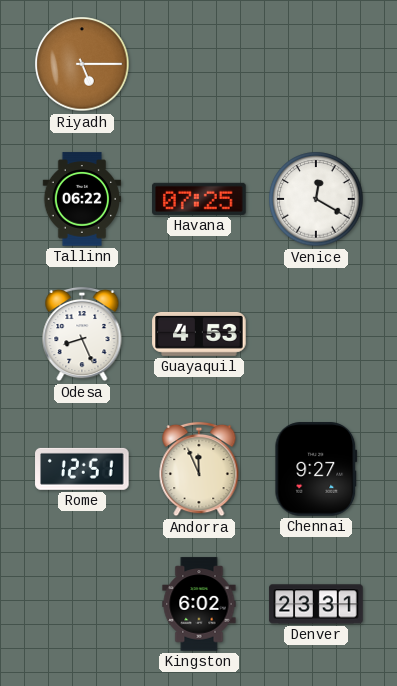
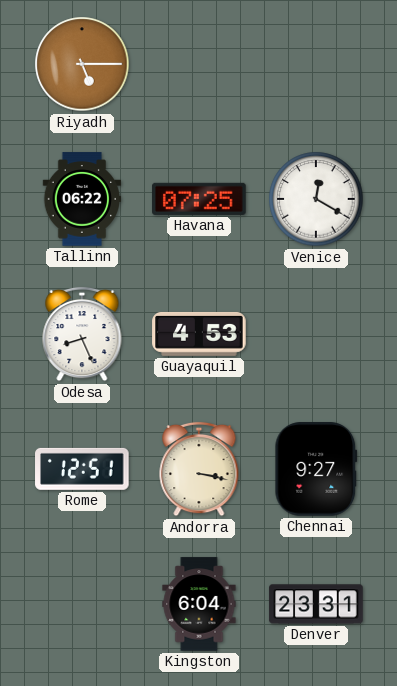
Andorra: 11:56 -> 3:17 (199, 469)
Kingston: 6:02 -> 6:04 (199, 604)
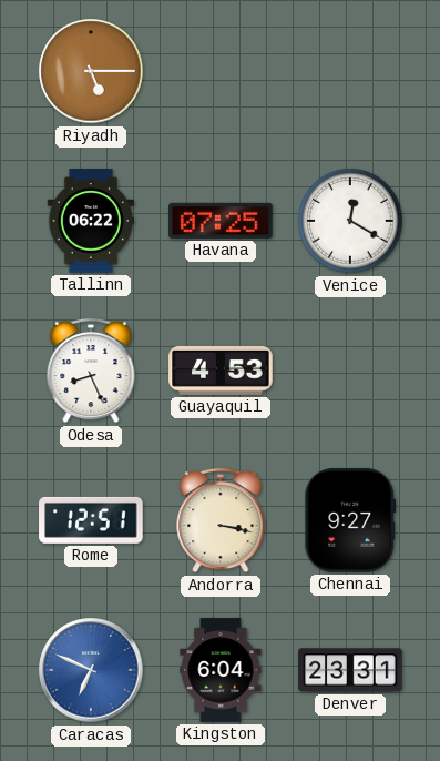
Caracas: none -> 6:49 (91, 670)
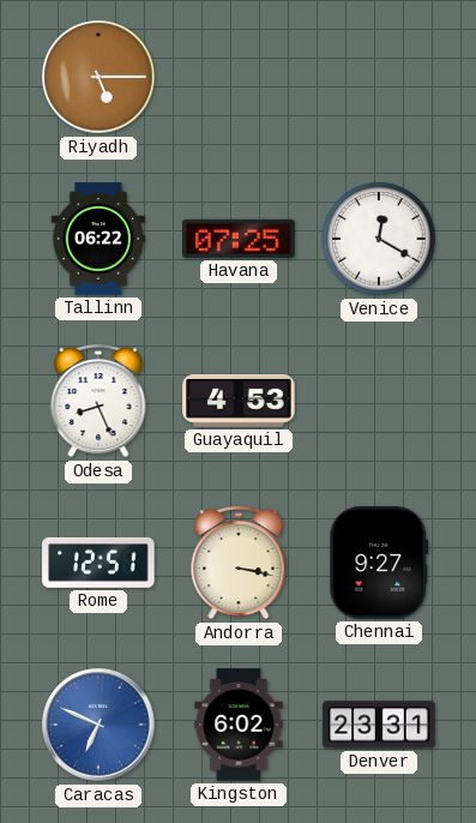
Kingston: 6:04 -> 6:02 (239, 725)
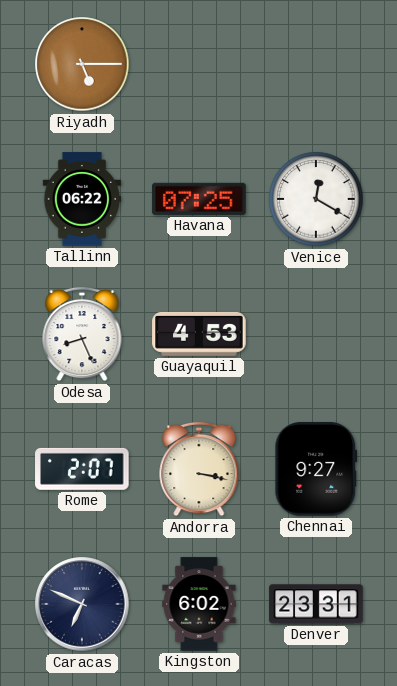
Rome: 12:51 -> 2:07 (82, 469)
Caracas dial: blue -> navy (82, 604)
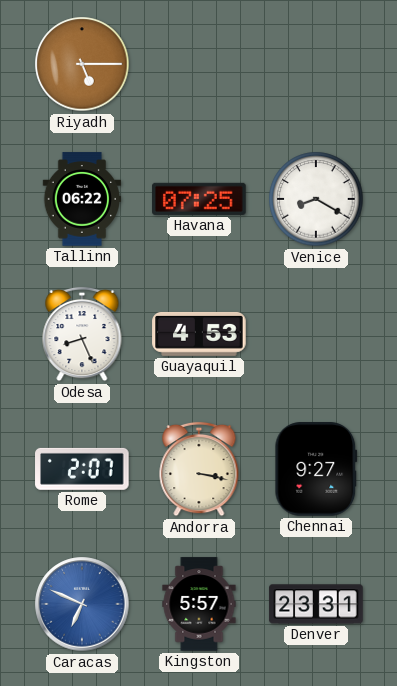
Venice: 12:20 -> 8:20 (316, 199)
Caracas dial: navy -> blue (82, 604)
Kingston: 6:02 -> 5:57 (199, 604)
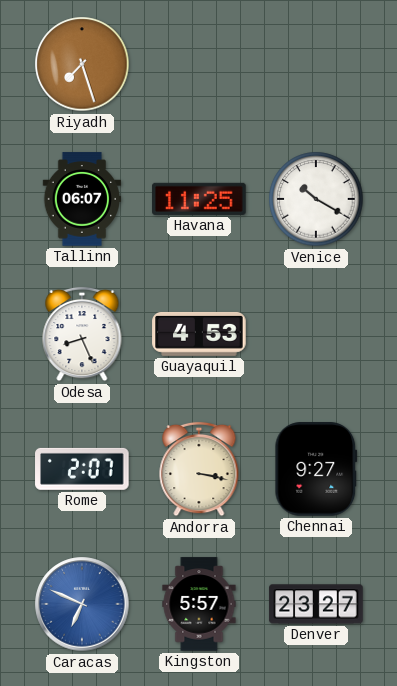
Riyadh: 5:15 -> 7:27 (82, 64)
Tallinn: 06:22 -> 06:07 (82, 199)
Havana: 07:25 -> 11:25 (199, 199)
Venice: 8:20 -> 10:20 (316, 199)
Denver: 23:31 -> 23:27 (316, 604)
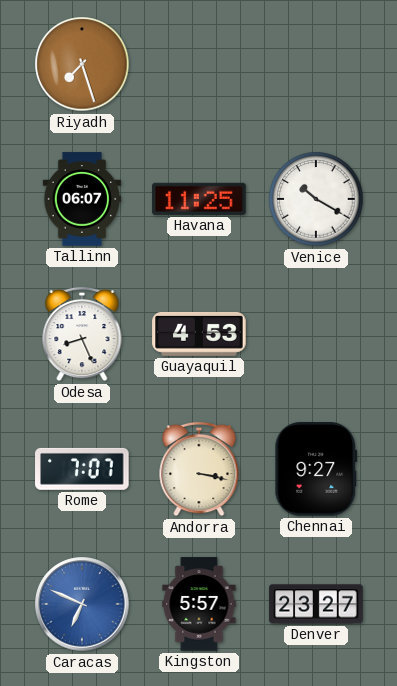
Rome: 2:07 -> 7:07 (82, 469)
